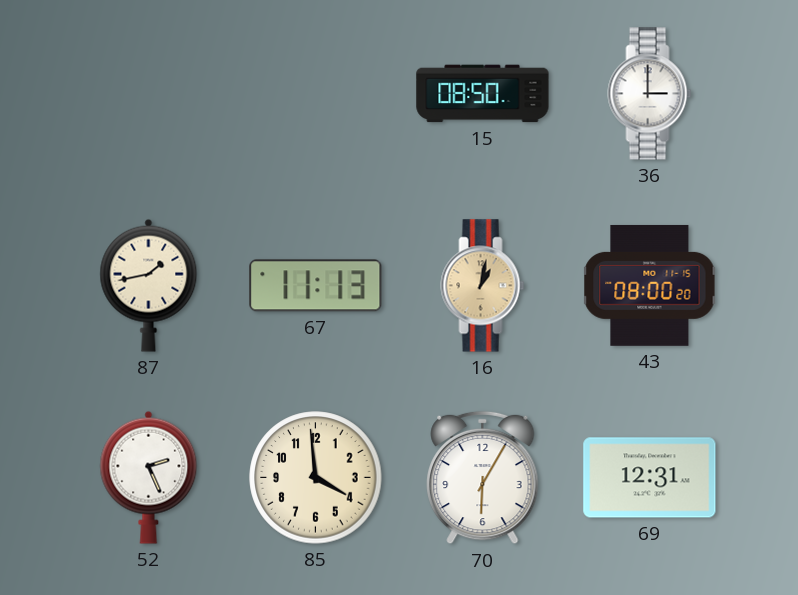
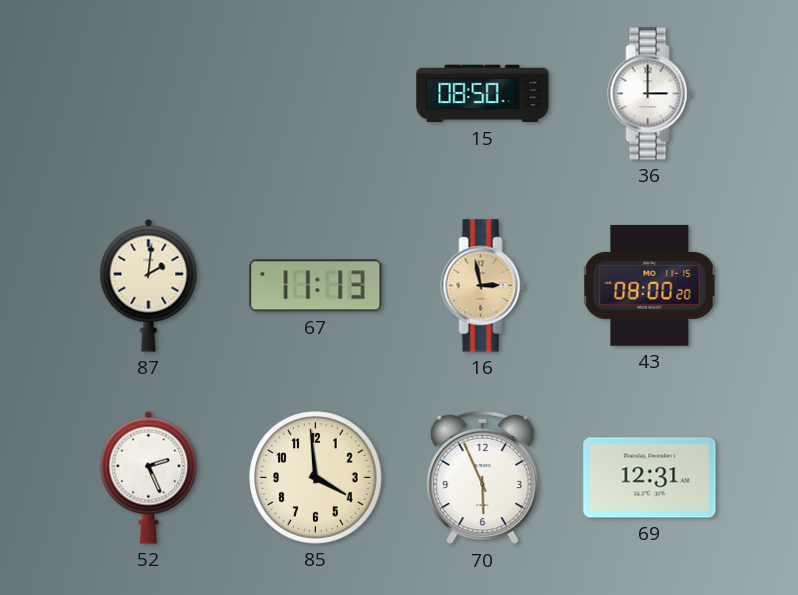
87: 1:43 -> 2:01 (149, 285)
16: 1:02 -> 2:58 (483, 286)
70: 6:05 -> 5:56 (483, 478)
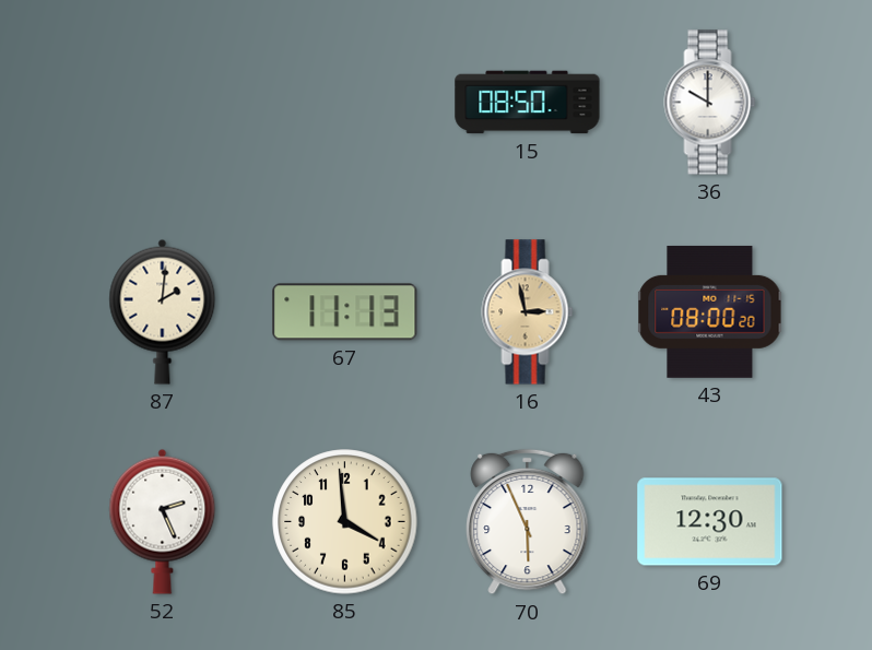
36: 3:00 -> 10:00 (710, 103)
69: 12:31 -> 12:30 (710, 522)
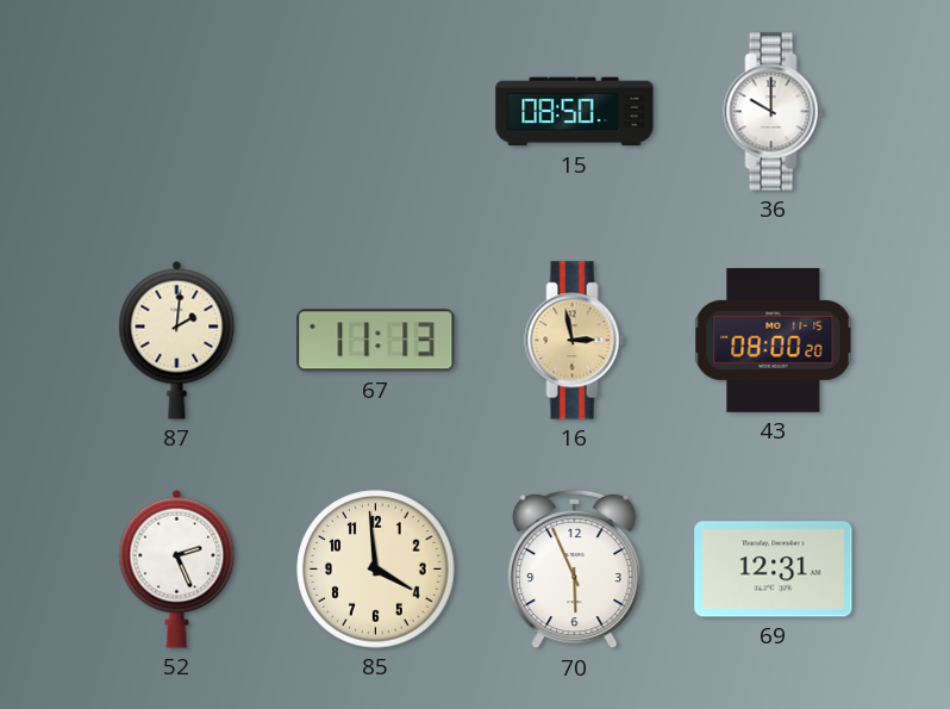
69: 12:30 -> 12:31 (774, 570)
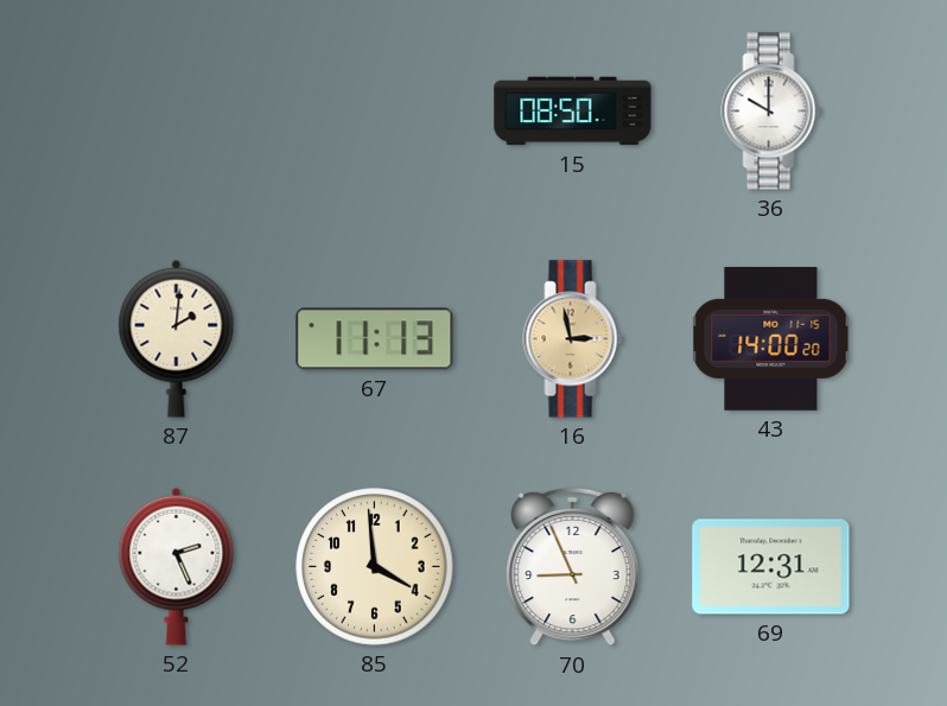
43: 08:00 -> 14:00 (771, 338)
70: 5:56 -> 8:56 (573, 567)
